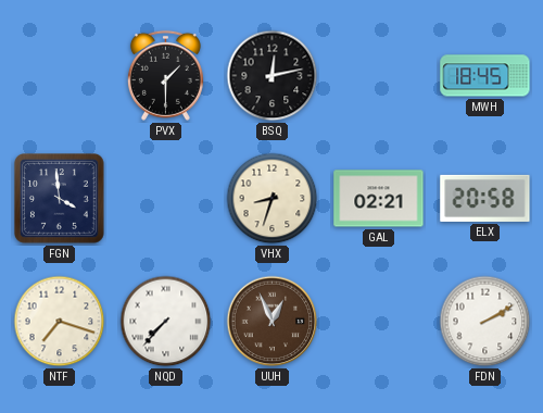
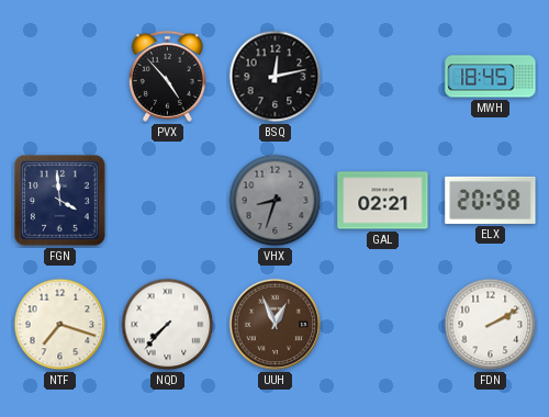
PVX: 1:30 -> 4:53 (167, 76)
VHX dial: cream -> grey (276, 201)
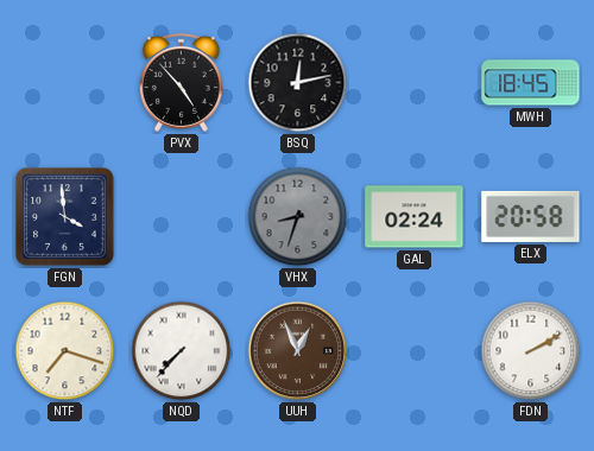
GAL: 02:21 -> 02:24 (415, 217)
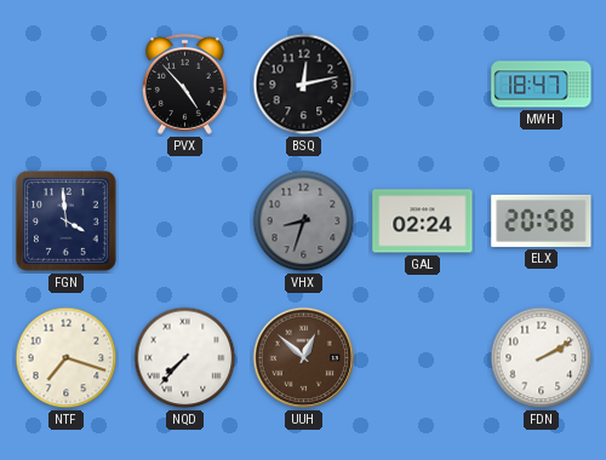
MWH: 18:45 -> 18:47 (542, 85)
UUH: 12:56 -> 12:52 (304, 358)
